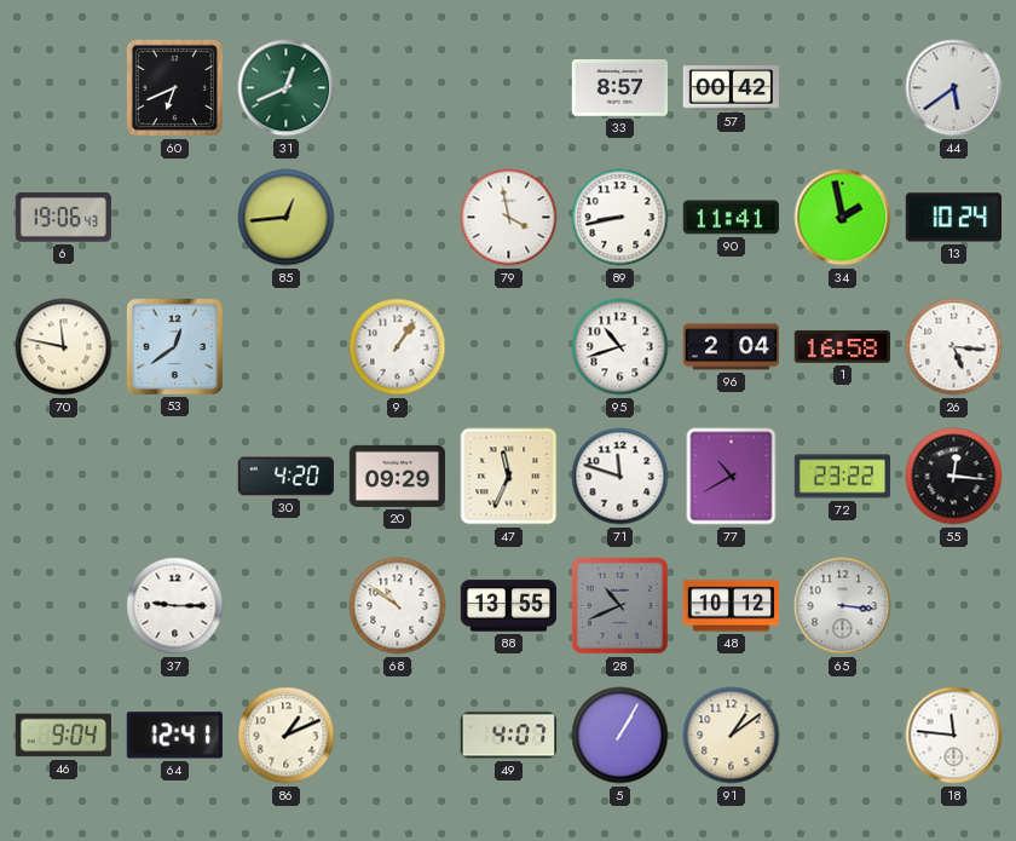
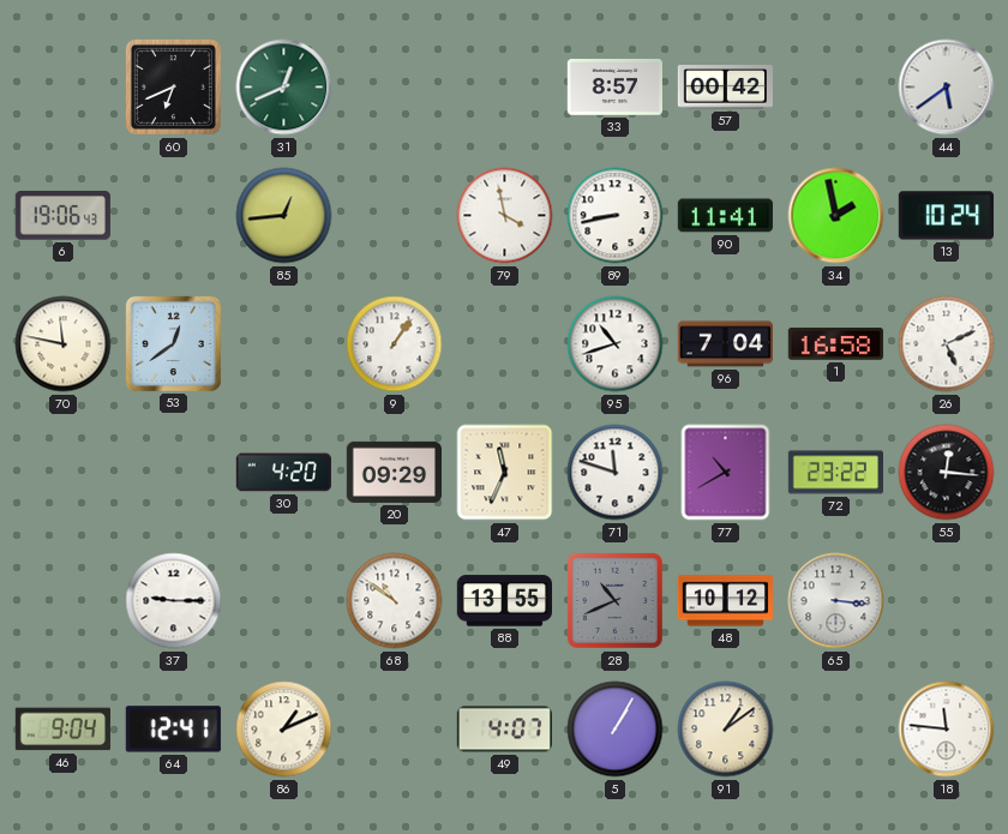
96: 2:04 -> 7:04 (725, 344)
26: 5:16 -> 5:11 (947, 344)
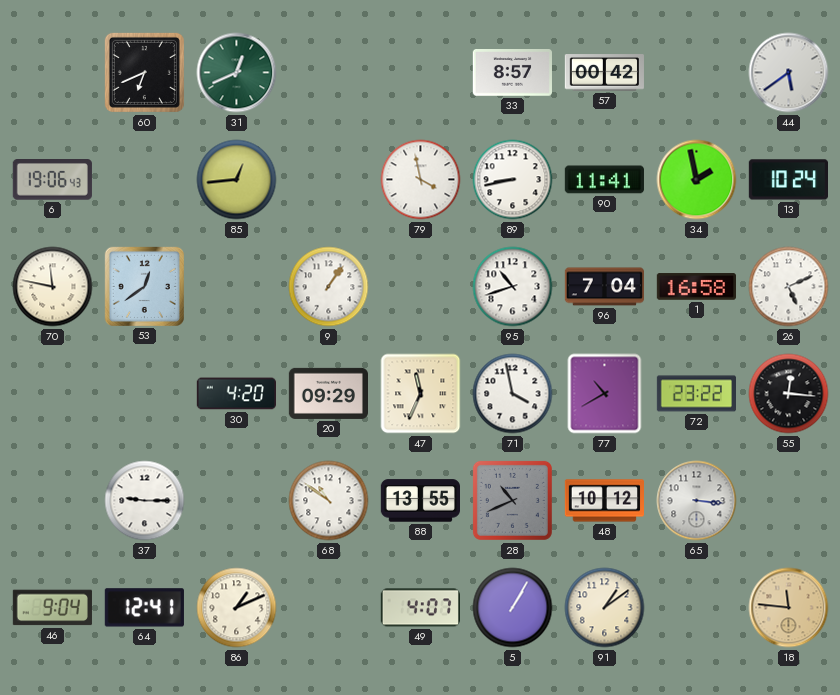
71: 11:48 -> 3:58 (513, 394)
18 dial: white -> champagne (789, 608)
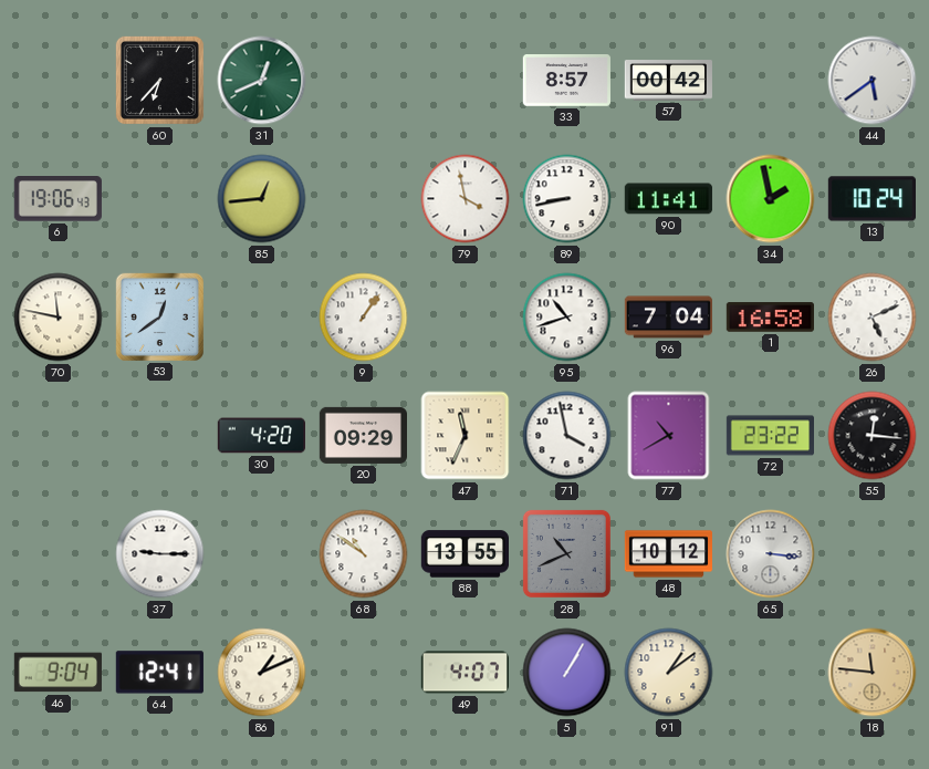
60: 6:41 -> 6:37 (159, 80)
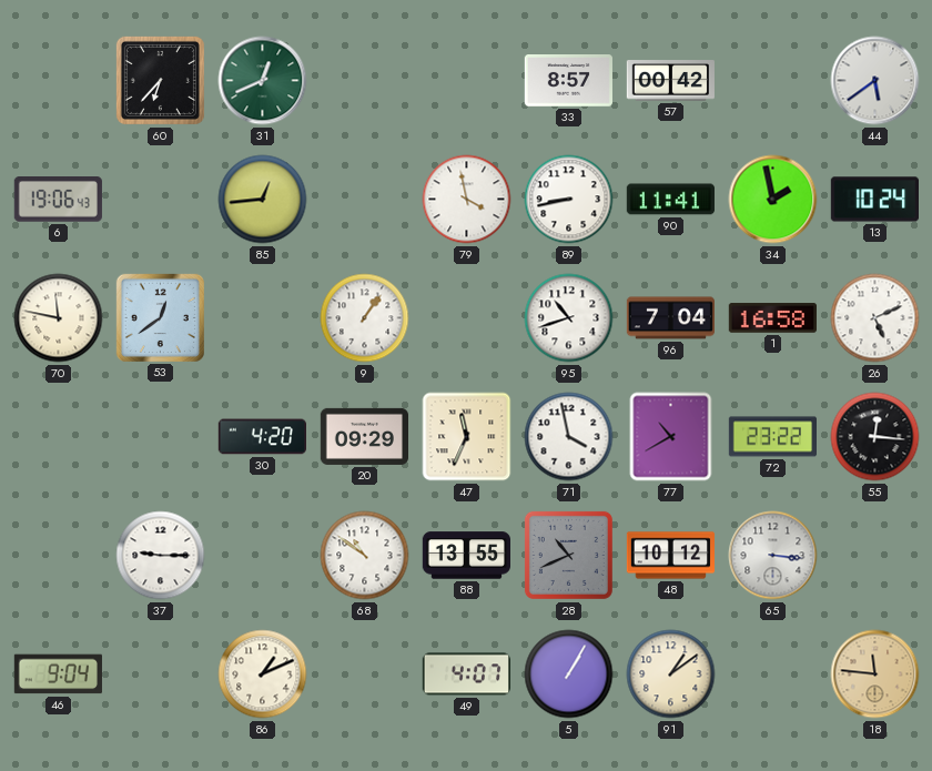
64: 12:41 -> none (159, 673)
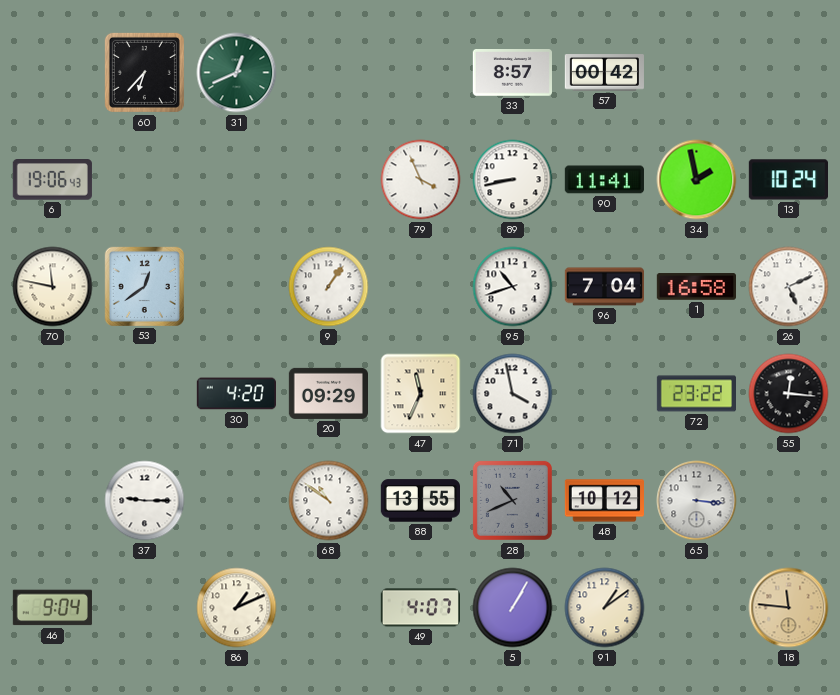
44: 5:39 -> none (875, 81)
85: 12:44 -> none (263, 200)
79: 3:58 -> 3:56 (421, 180)
77: 10:40 -> none (671, 437)
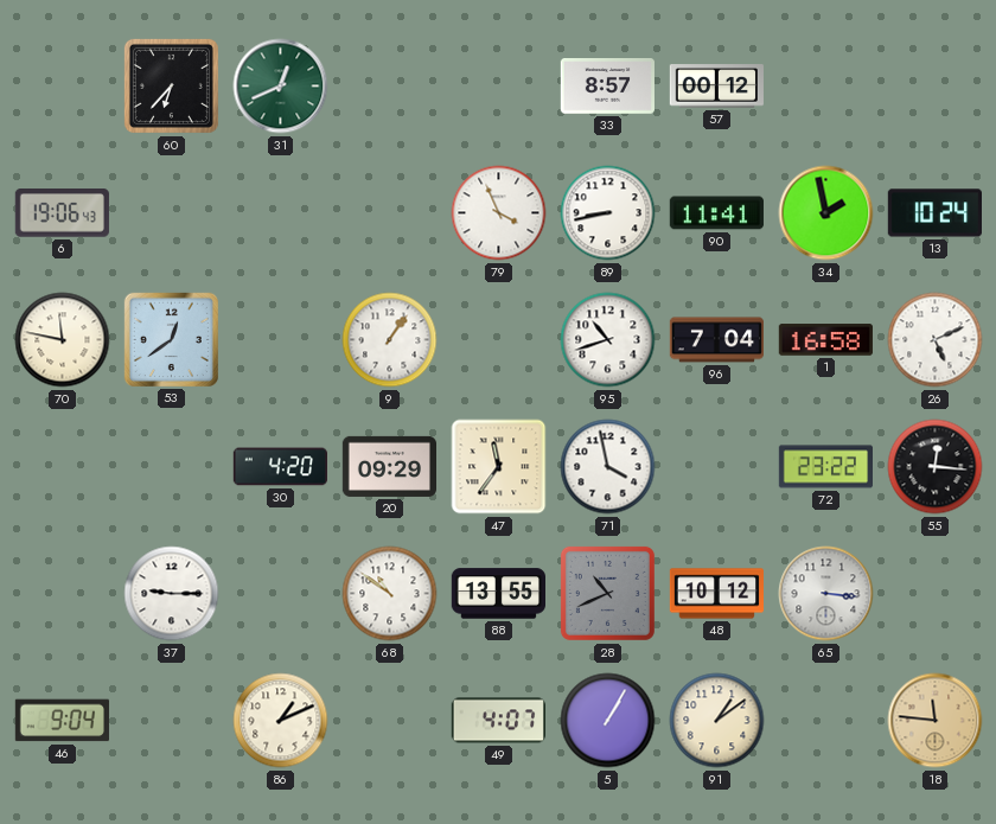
57: 00:42 -> 00:12 (716, 87)
47: 11:34 -> 11:36 (499, 467)
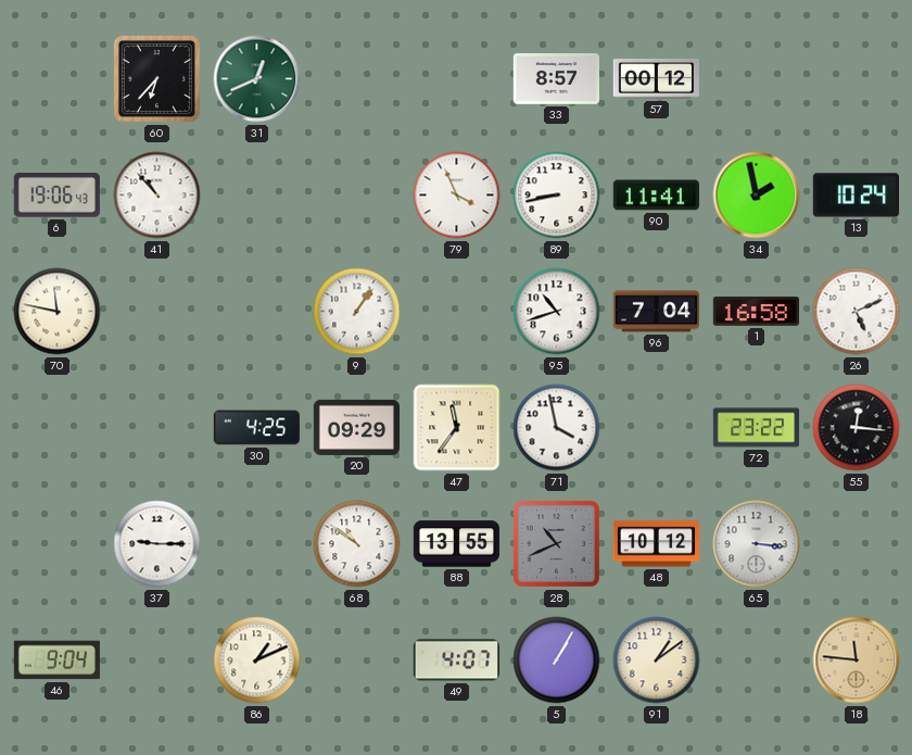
41: none -> 10:53 (157, 196)
53: 12:39 -> none (171, 339)
30: 4:20 -> 4:25 (256, 428)
